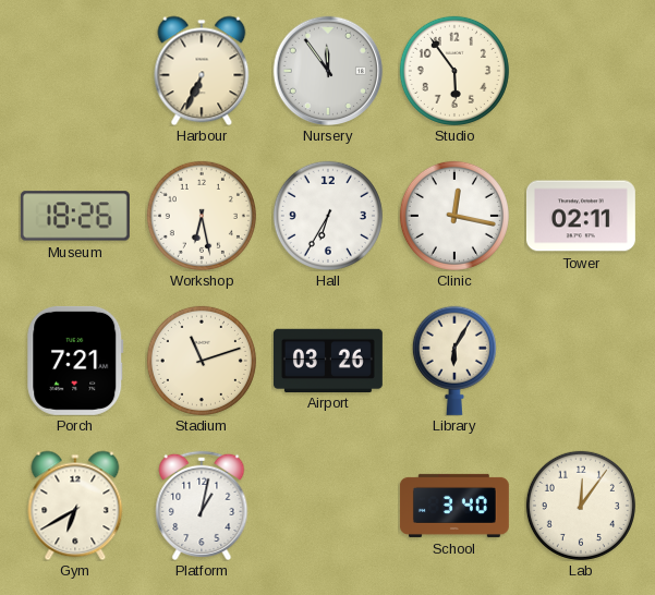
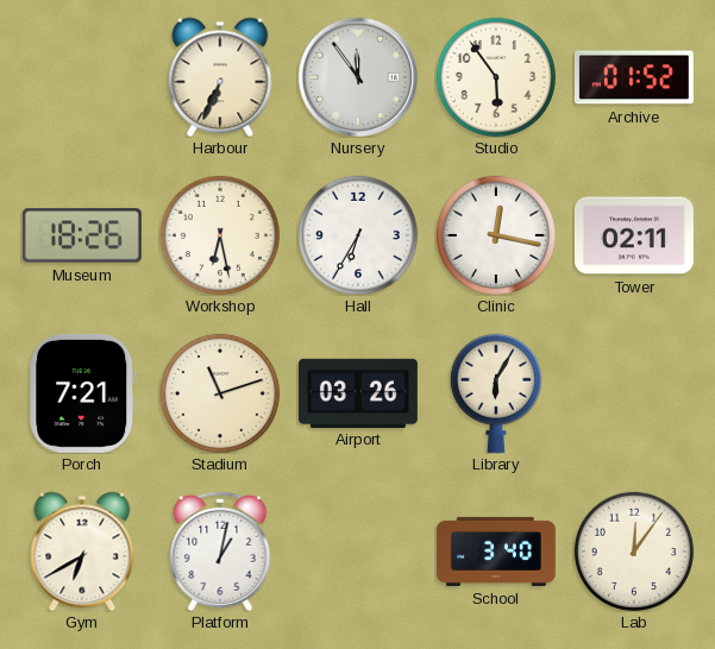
Archive: none -> 01:52 (634, 77)
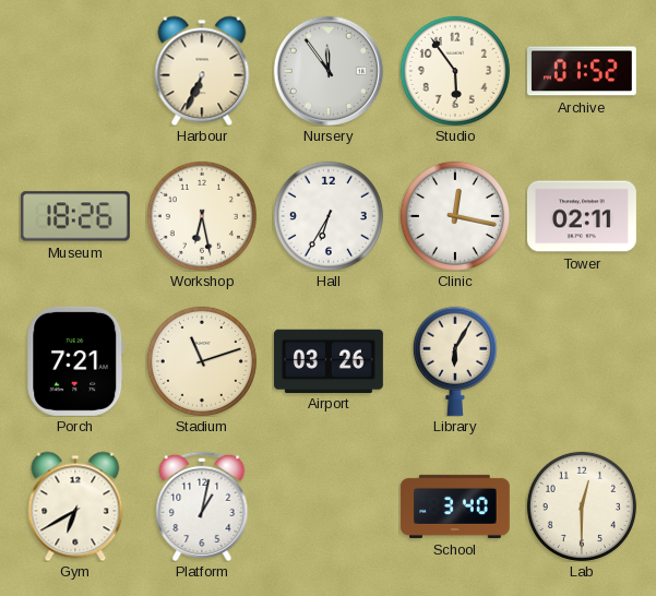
Lab: 12:06 -> 12:30 (582, 506)
